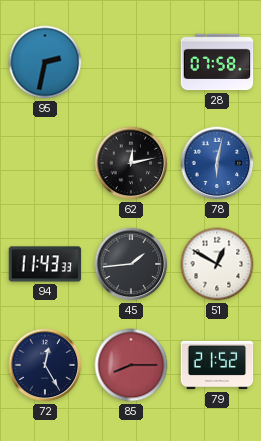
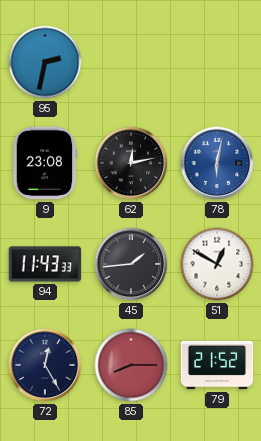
28: 07:58 -> none (217, 62)
9: none -> 23:08 (45, 163)
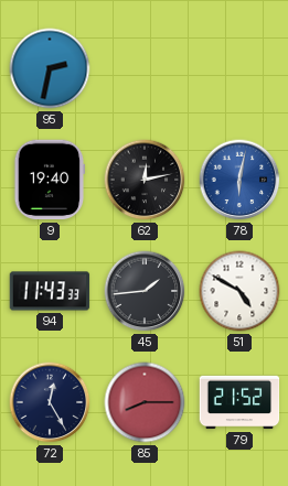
9: 23:08 -> 19:40 (50, 180)
51: 12:50 -> 4:50 (239, 291)
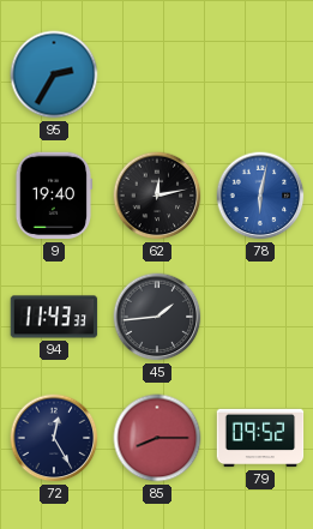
95: 2:32 -> 2:35 (54, 74)
51: 4:50 -> none (239, 291)
79: 21:52 -> 09:52 (260, 438)
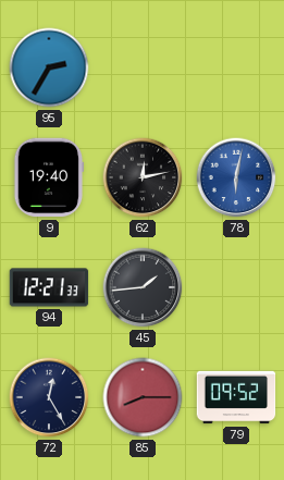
94: 11:43 -> 12:21 (49, 287)
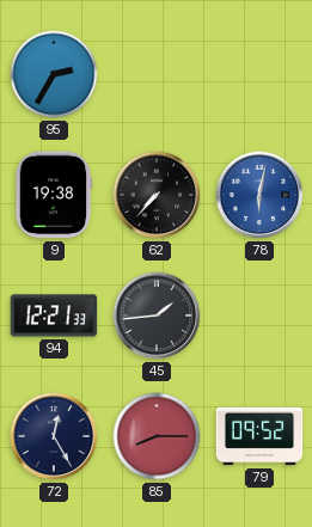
9: 19:40 -> 19:38 (54, 195)
62: 12:13 -> 7:37 (157, 195)
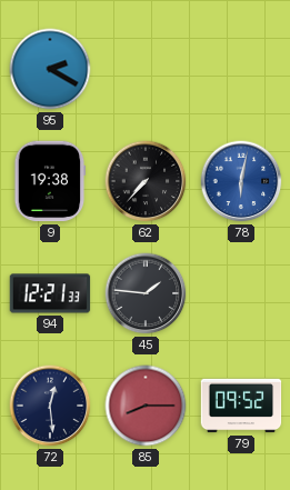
95: 2:35 -> 2:20 (50, 69)
45: 1:44 -> 1:46 (146, 293)
72: 12:25 -> 12:29 (50, 406)
